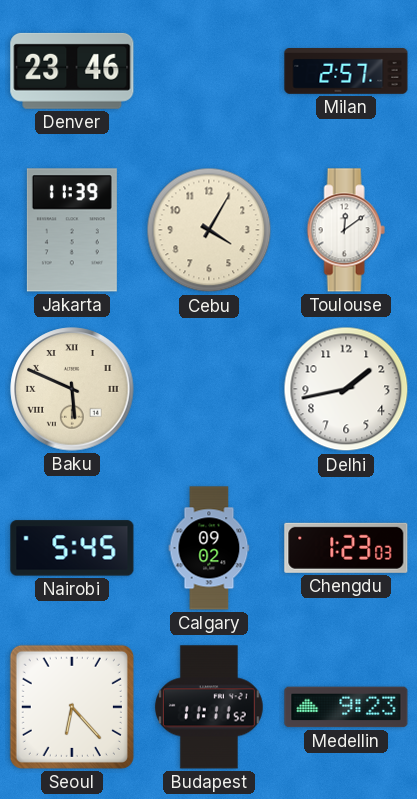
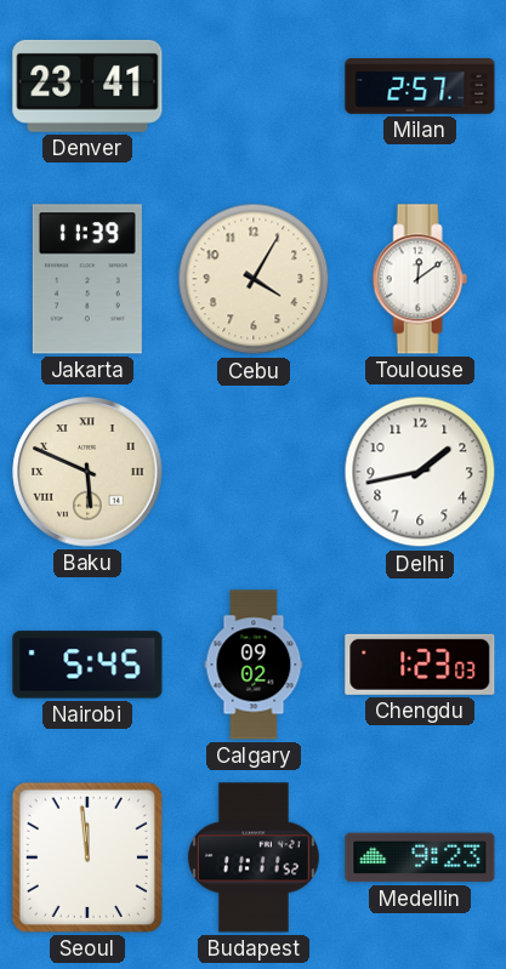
Denver: 23:46 -> 23:41 (87, 86)
Seoul: 6:23 -> 11:59 (87, 857)
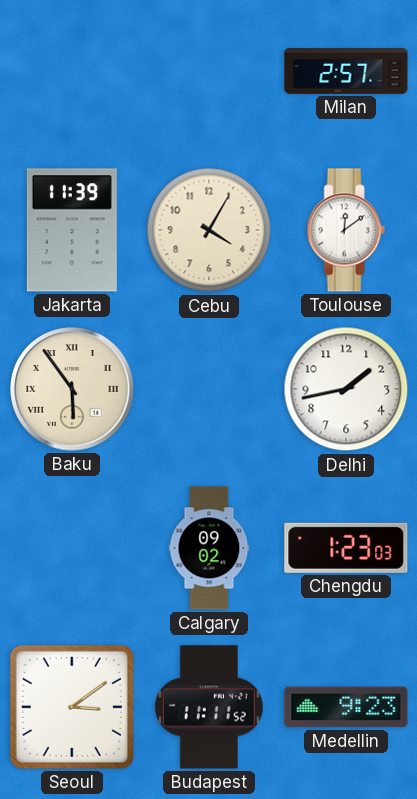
Denver: 23:41 -> none (87, 86)
Baku: 5:49 -> 5:54 (72, 389)
Nairobi: 5:45 -> none (87, 665)
Seoul: 11:59 -> 3:09 (72, 707)
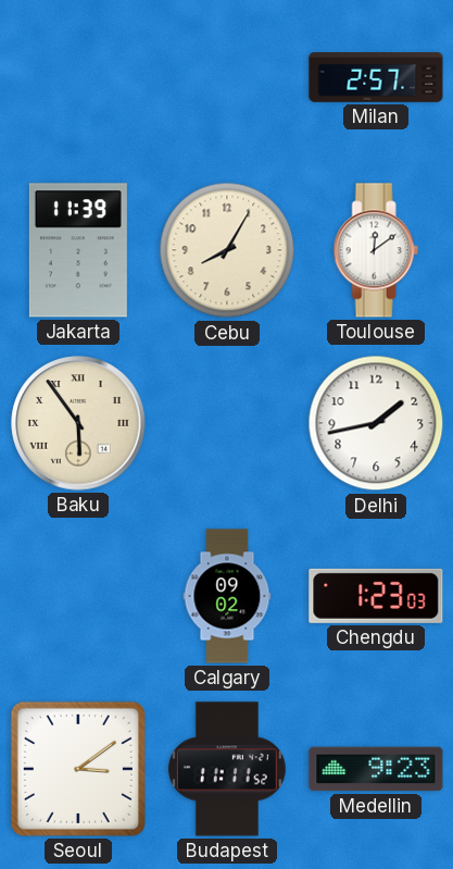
Cebu: 4:05 -> 8:05 (227, 250)
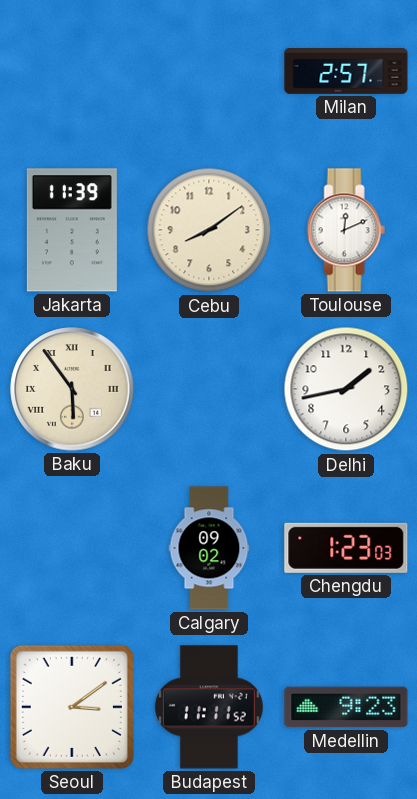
Cebu: 8:05 -> 8:09 (209, 230)
Toulouse: 12:09 -> 12:11 (346, 230)
